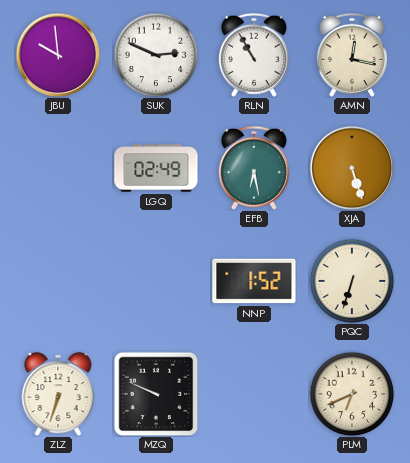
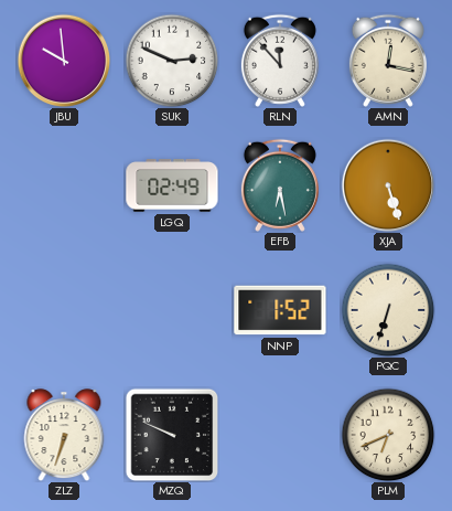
RLN: 10:55 -> 11:53 (280, 61)
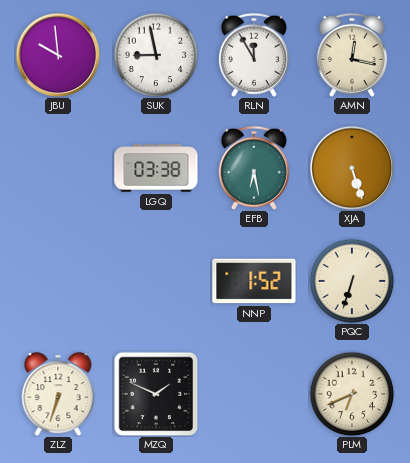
SUK: 2:49 -> 8:58 (156, 55)
RLN: 11:53 -> 11:55 (254, 55)
LGQ: 02:49 -> 03:38 (156, 168)
MZQ: 9:49 -> 1:49 (156, 394)
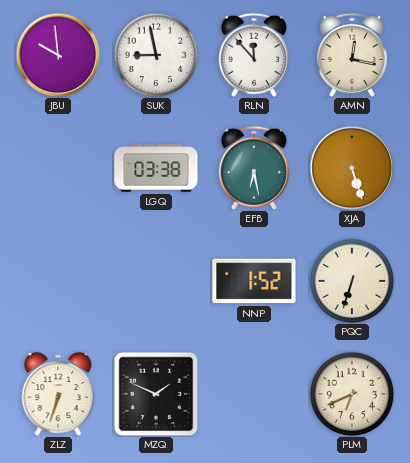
RLN: 11:55 -> 11:53 (254, 55)
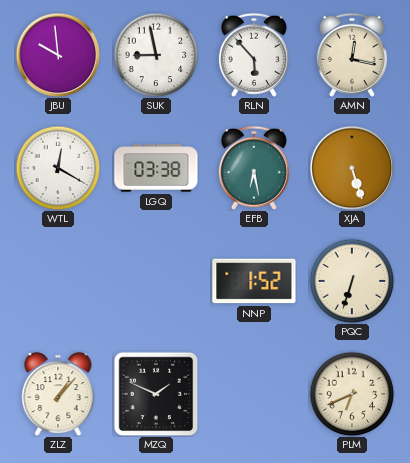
RLN: 11:53 -> 5:53 (254, 55)
WTL: none -> 12:20 (58, 168)
ZLZ: 6:33 -> 1:07 (58, 394)
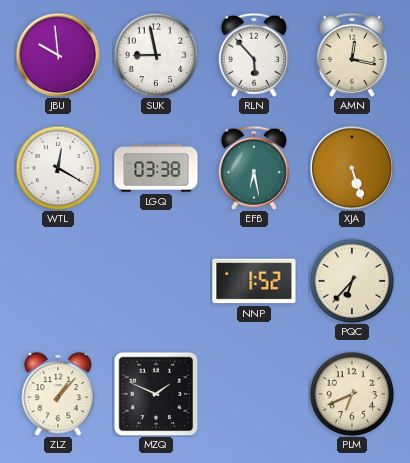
PQC: 6:33 -> 6:37 (352, 281)
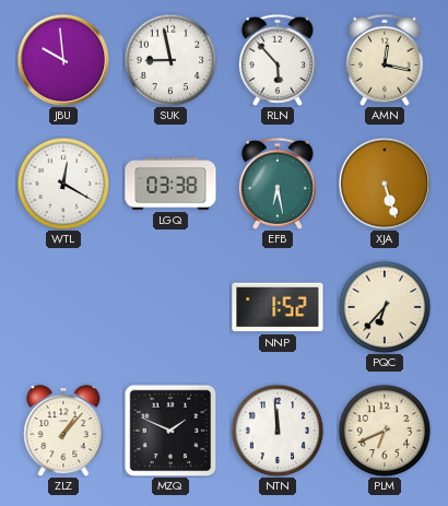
NTN: none -> 11:59 (278, 431)
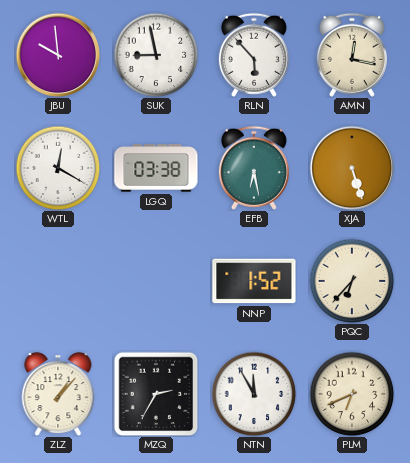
MZQ: 1:49 -> 2:35 (156, 394)
NTN: 11:59 -> 11:55 (254, 394)
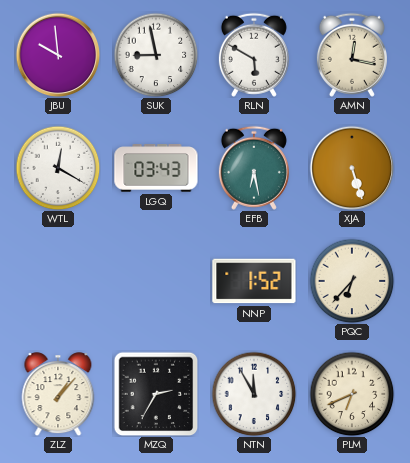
RLN: 5:53 -> 5:50 (254, 55)
LGQ: 03:38 -> 03:43 (156, 168)
